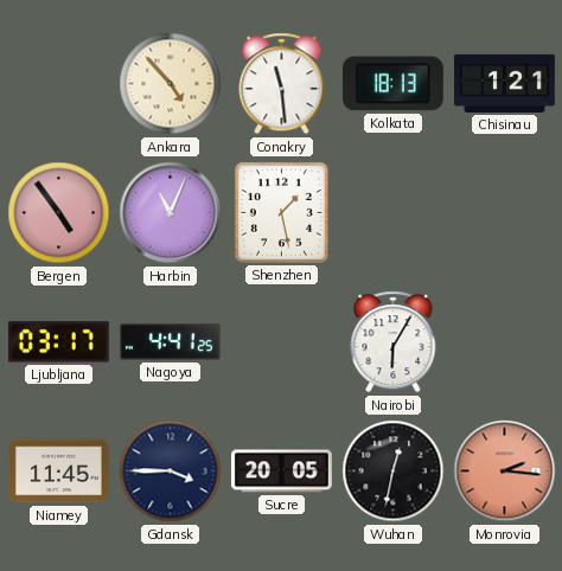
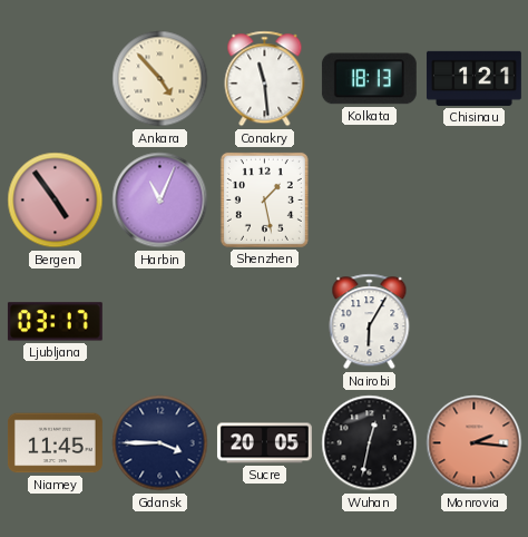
Nagoya: 4:41 -> none (170, 341)
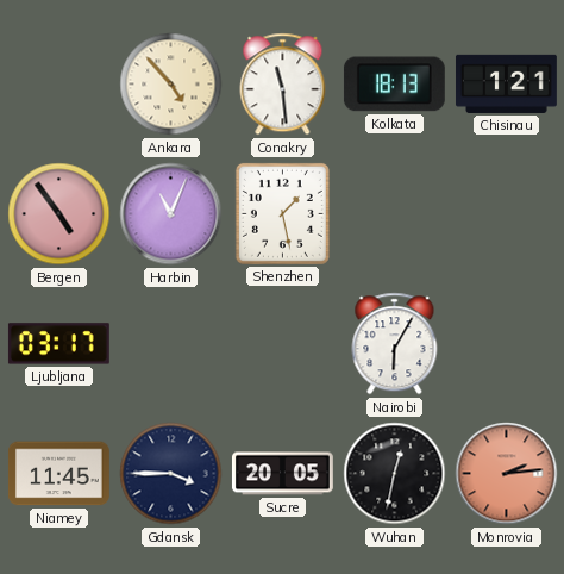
Monrovia: 2:16 -> 2:14 (507, 474)
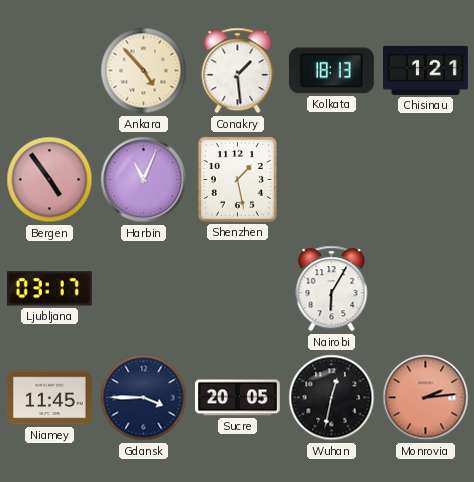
Conakry: 11:29 -> 1:29 (238, 71)
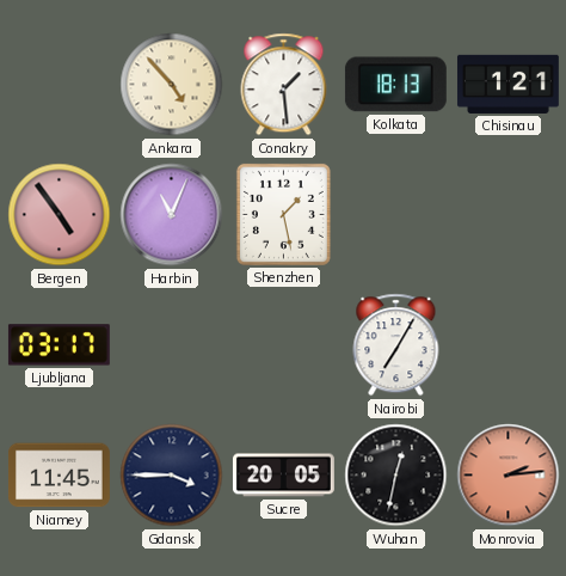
Nairobi: 6:05 -> 7:05 (396, 345)
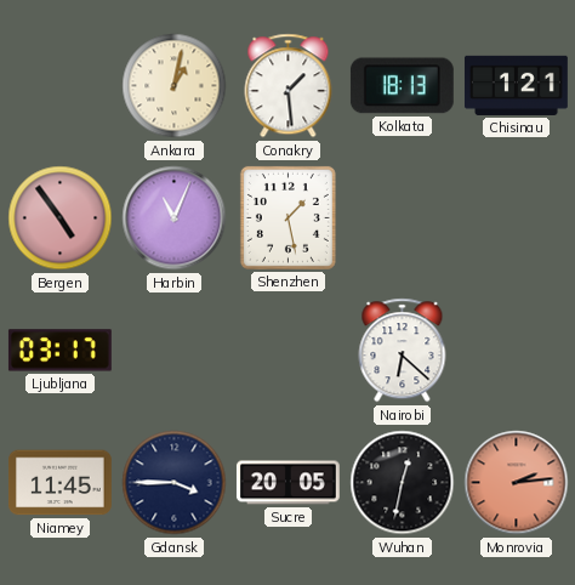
Ankara: 4:53 -> 1:02 (175, 86)
Nairobi: 7:05 -> 6:22 (403, 351)
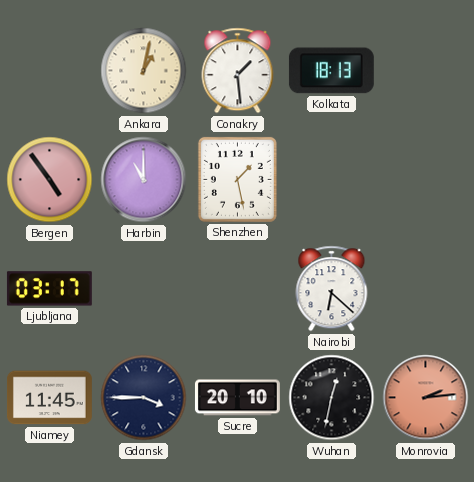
Chisinau: 1:21 -> none (516, 85)
Harbin: 11:04 -> 11:00 (144, 180)
Sucre: 20:05 -> 20:10 (237, 398)
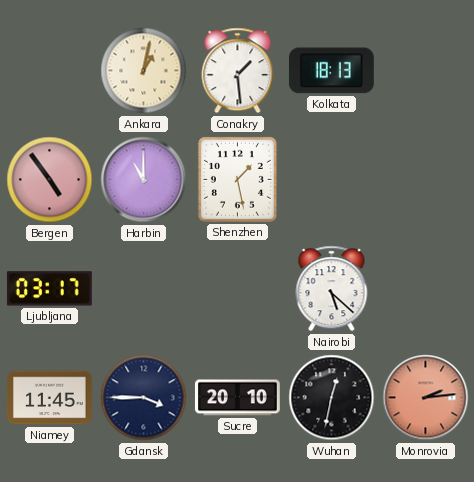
Nairobi: 6:22 -> 5:22 (332, 289)
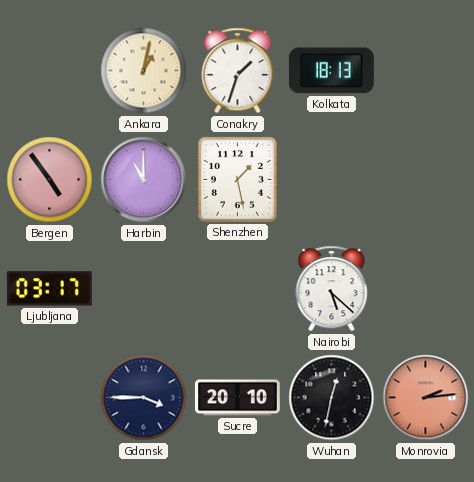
Conakry: 1:29 -> 1:33 (238, 71)
Niamey: 11:45 -> none (49, 398)
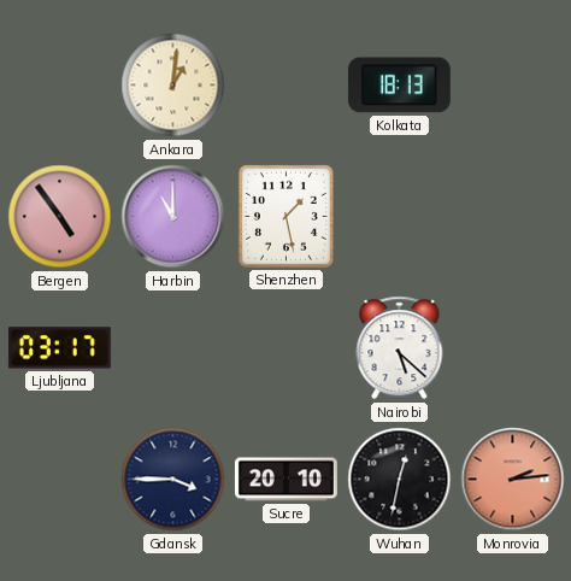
Ankara: 1:02 -> 1:01 (173, 86)
Conakry: 1:33 -> none (238, 71)
